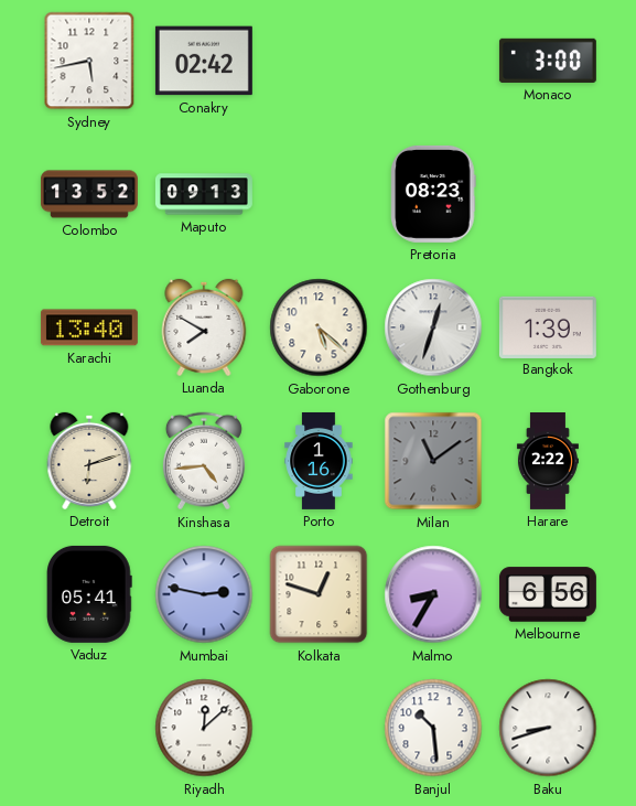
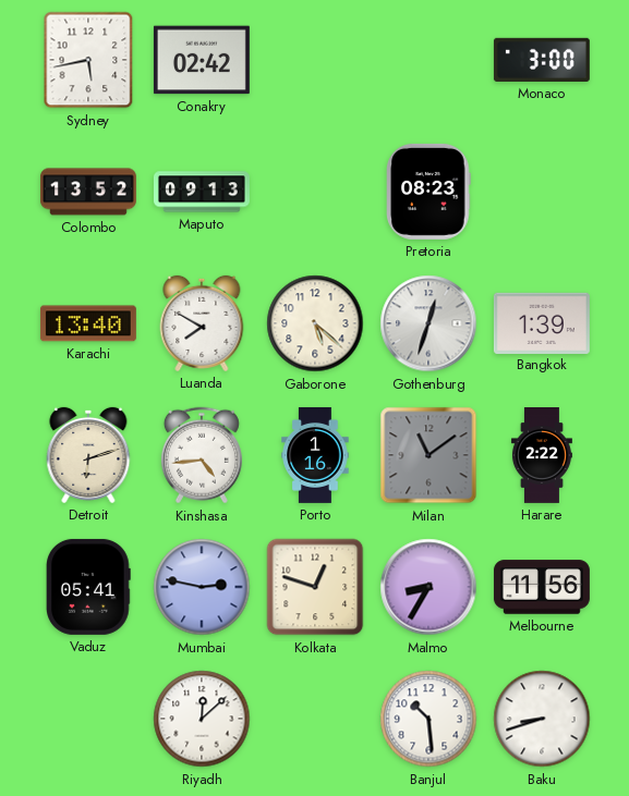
Melbourne: 6:56 -> 11:56 (542, 587)
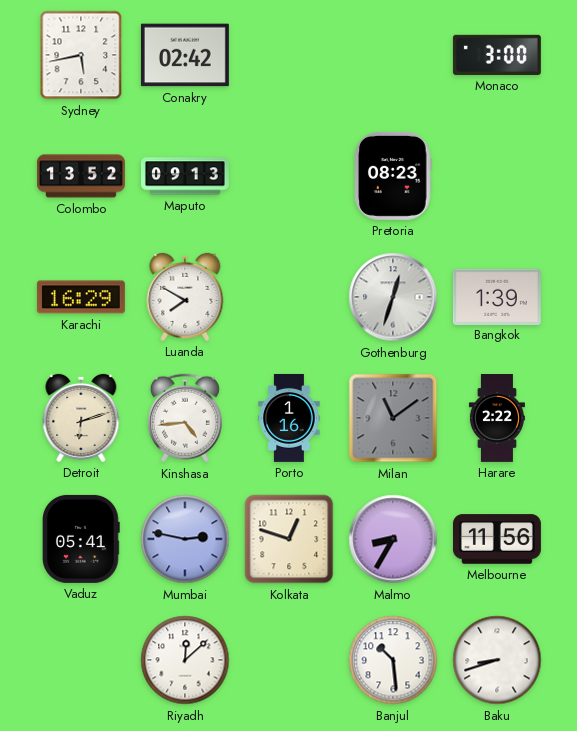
Karachi: 13:40 -> 16:29 (81, 297)
Gaborone: 5:22 -> none (315, 323)
